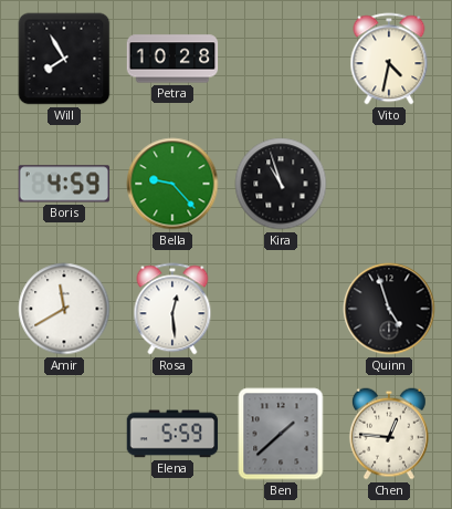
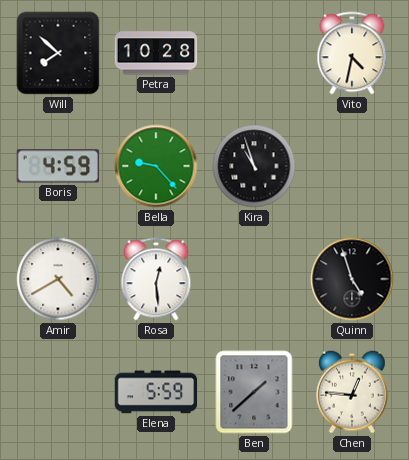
Will: 7:55 -> 7:52 (58, 53)
Amir: 11:40 -> 4:40 (58, 279)
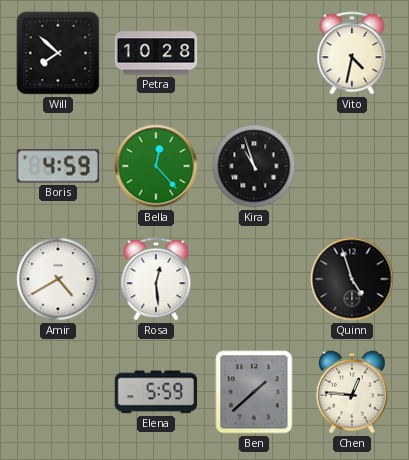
Bella: 9:23 -> 12:23 (156, 166)
